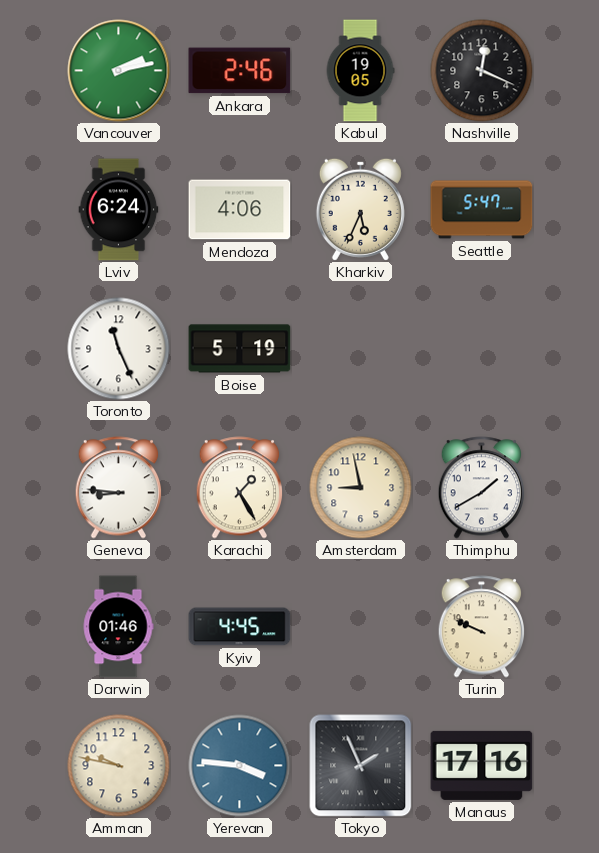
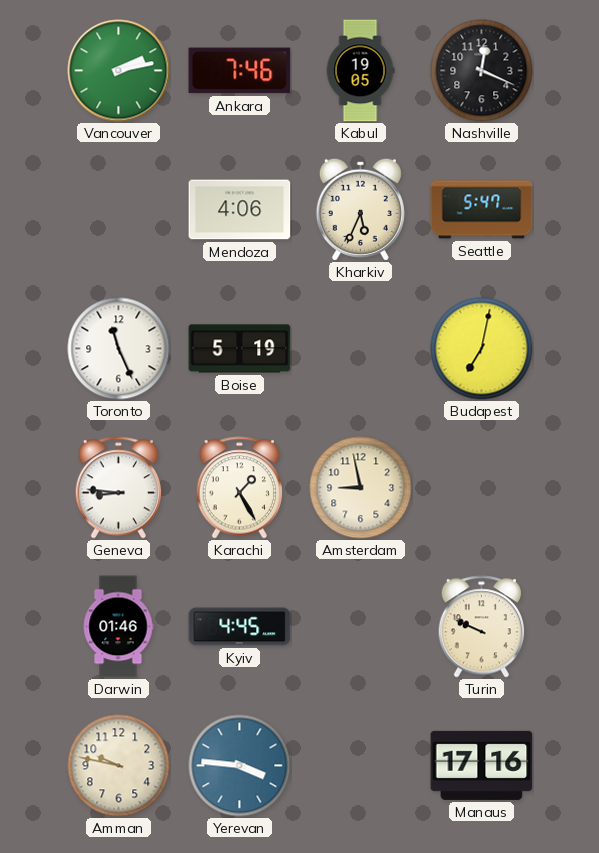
Ankara: 2:46 -> 7:46 (240, 71)
Lviv: 6:24 -> none (119, 210)
Budapest: none -> 7:02 (482, 349)
Thimphu: 1:40 -> none (482, 488)
Tokyo: 1:56 -> none (361, 766)
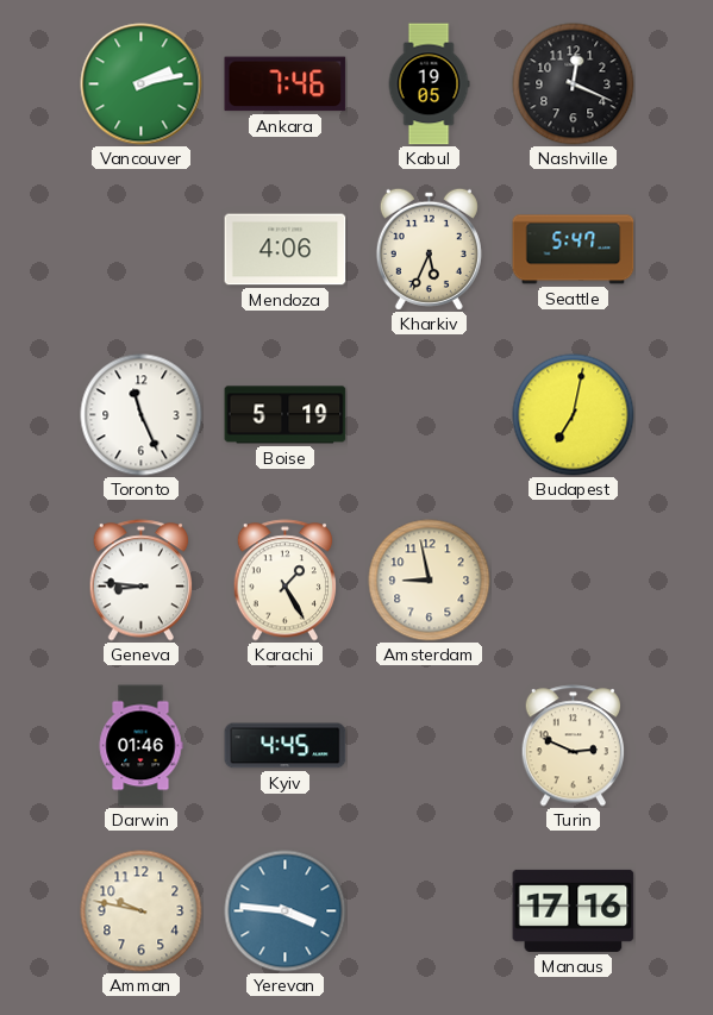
Turin: 9:49 -> 2:49 (574, 746)
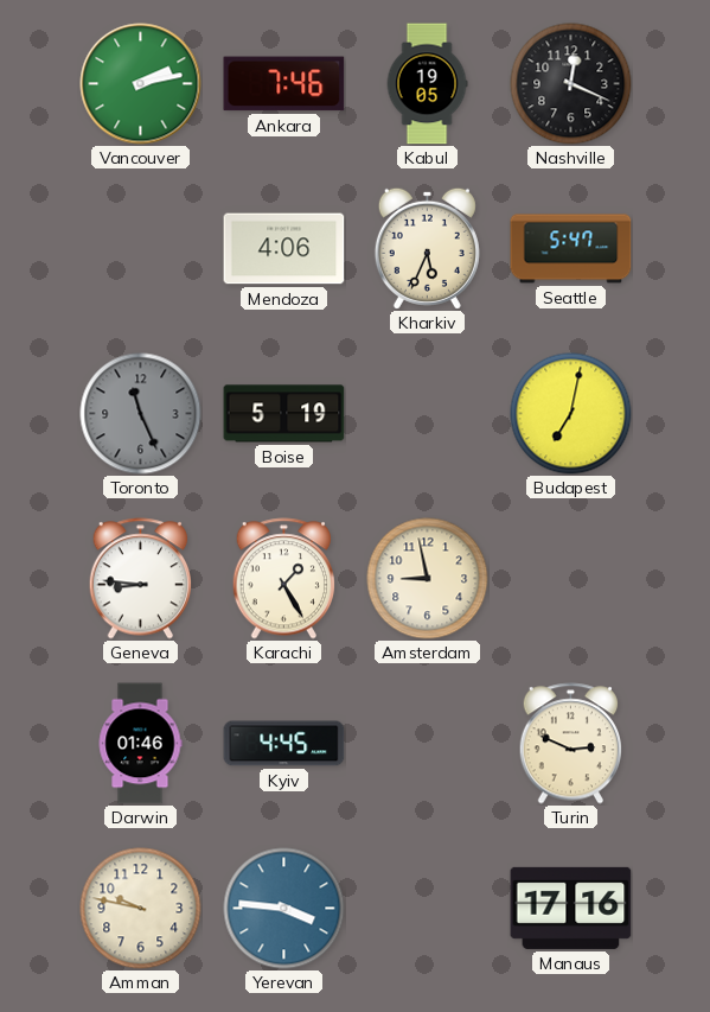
Toronto dial: white -> grey (141, 414)
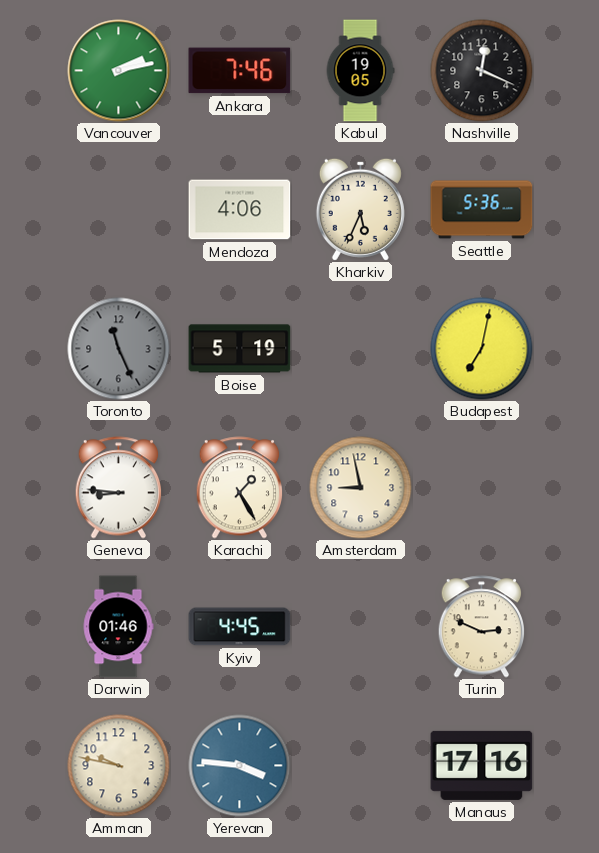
Seattle: 5:47 -> 5:36 (482, 210)
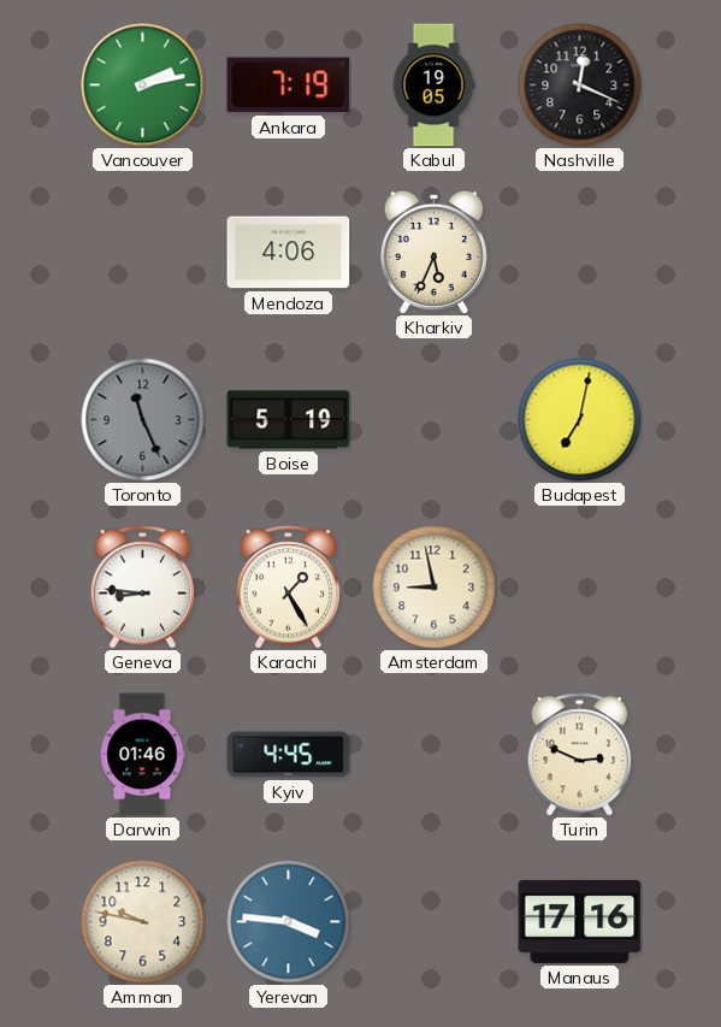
Ankara: 7:46 -> 7:19 (289, 85)
Seattle: 5:36 -> none (482, 210)
